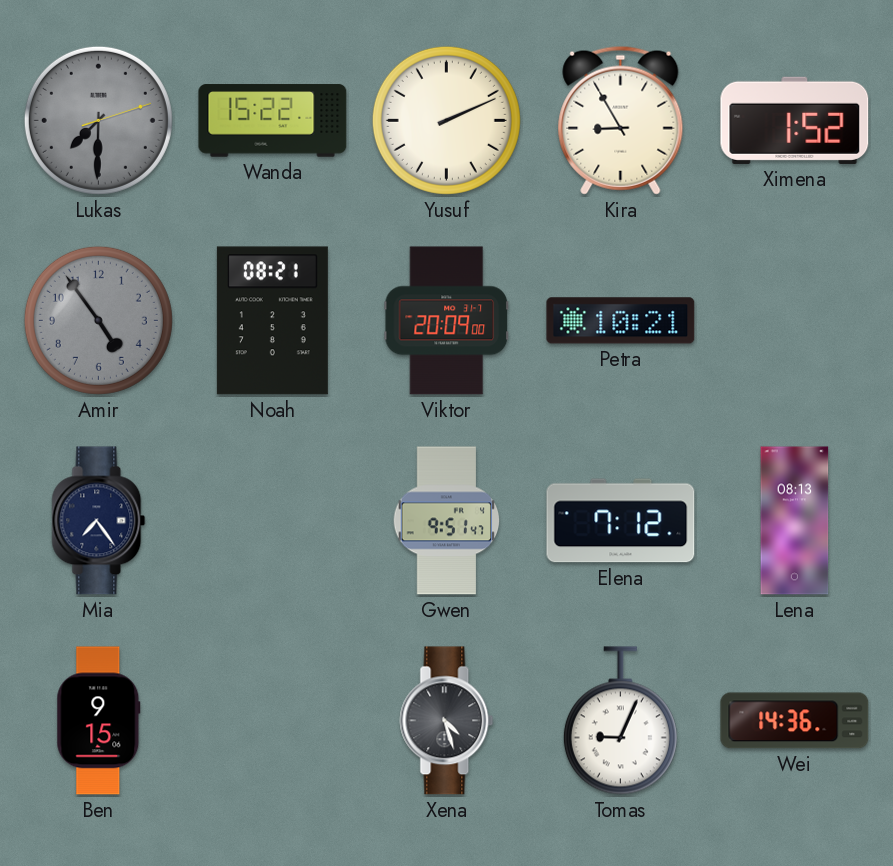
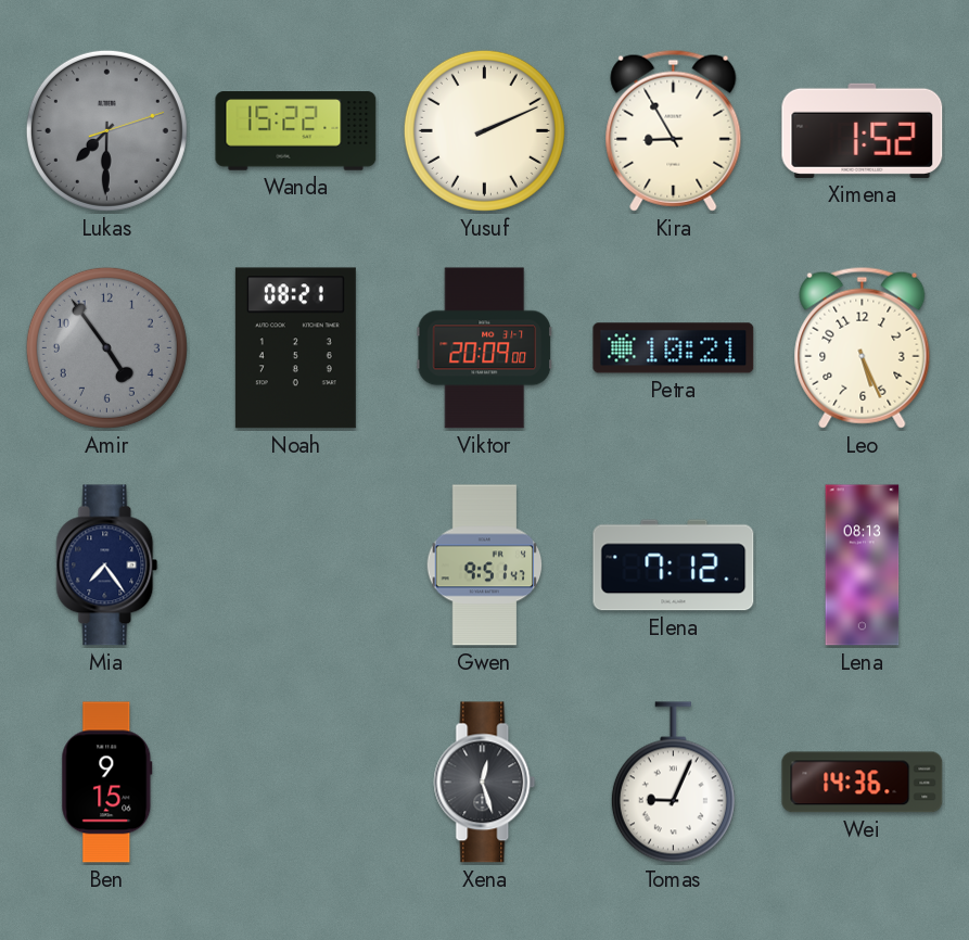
Leo: none -> 5:26 (863, 347)
Xena: 4:27 -> 12:27 (485, 783)
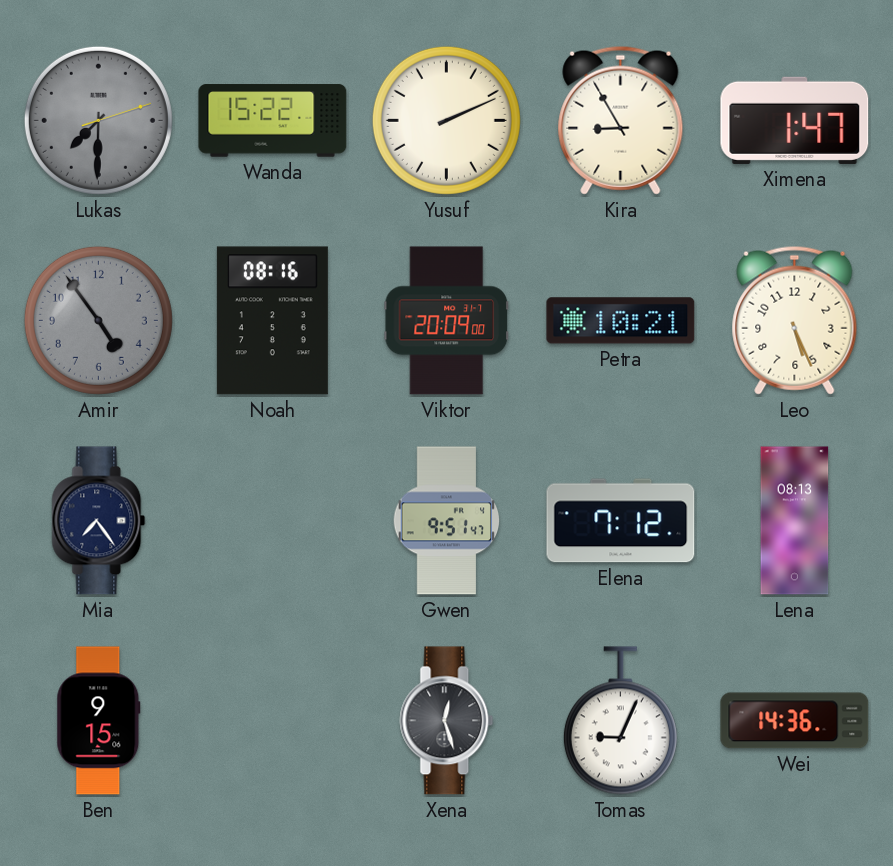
Ximena: 1:52 -> 1:47 (795, 120)
Noah: 08:21 -> 08:16 (272, 321)
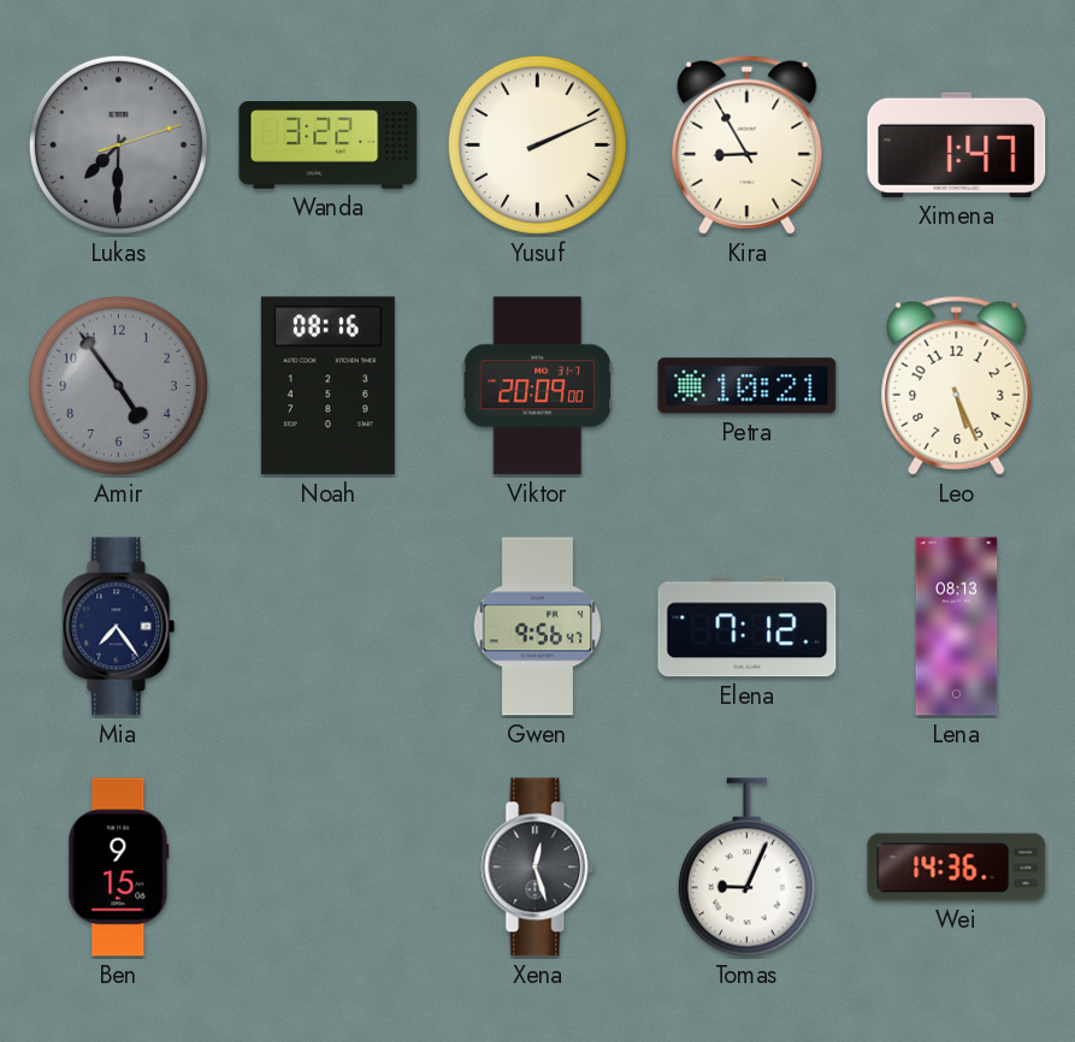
Wanda: 15:22 -> 3:22 (329, 146)
Gwen: 9:51 -> 9:56 (538, 627)
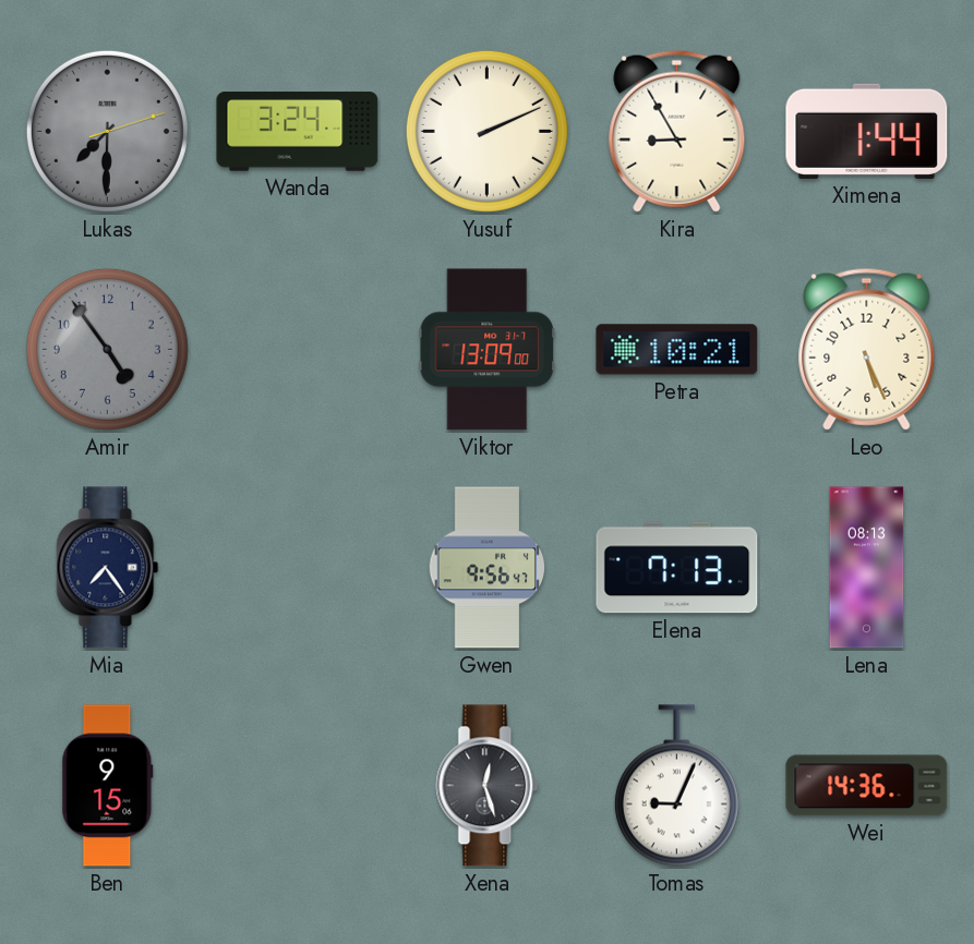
Wanda: 3:22 -> 3:24 (298, 132)
Ximena: 1:47 -> 1:44 (867, 131)
Noah: 08:16 -> none (327, 386)
Viktor: 20:09 -> 13:09 (488, 350)
Elena: 7:12 -> 7:13 (677, 568)
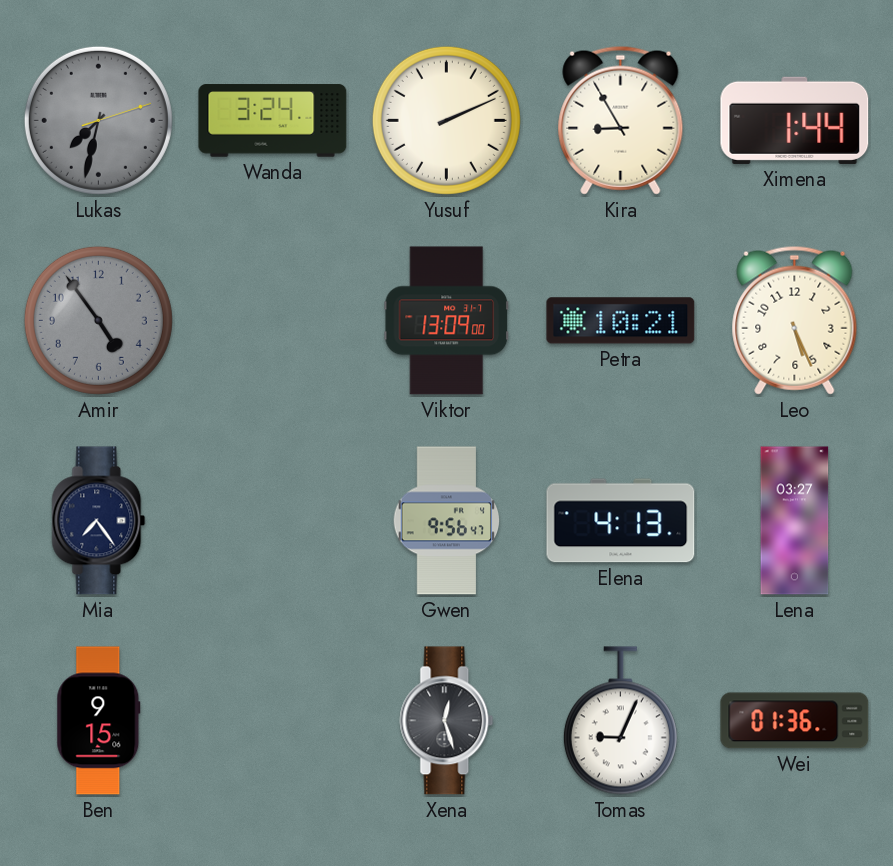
Lukas: 7:30 -> 7:32 (98, 120)
Elena: 7:13 -> 4:13 (621, 521)
Lena: 08:13 -> 03:27 (795, 521)
Wei: 14:36 -> 01:36 (795, 721)
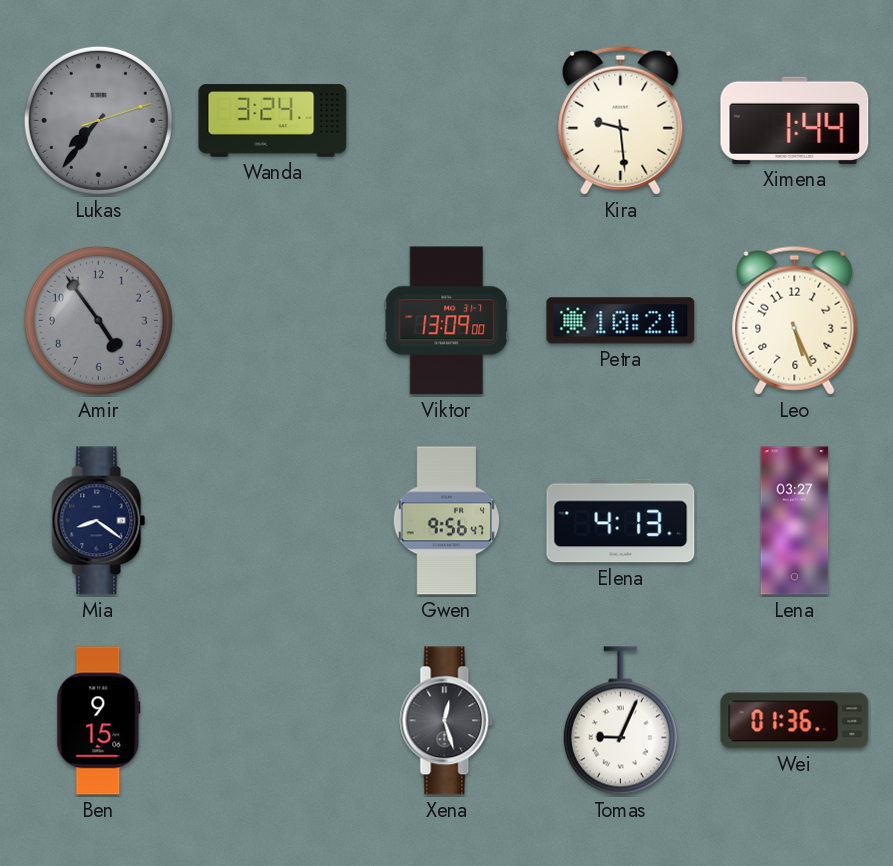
Lukas: 7:32 -> 7:36 (98, 120)
Yusuf: 2:11 -> none (446, 120)
Kira: 8:55 -> 9:29 (621, 120)
Mia: 7:24 -> 8:21 (99, 521)
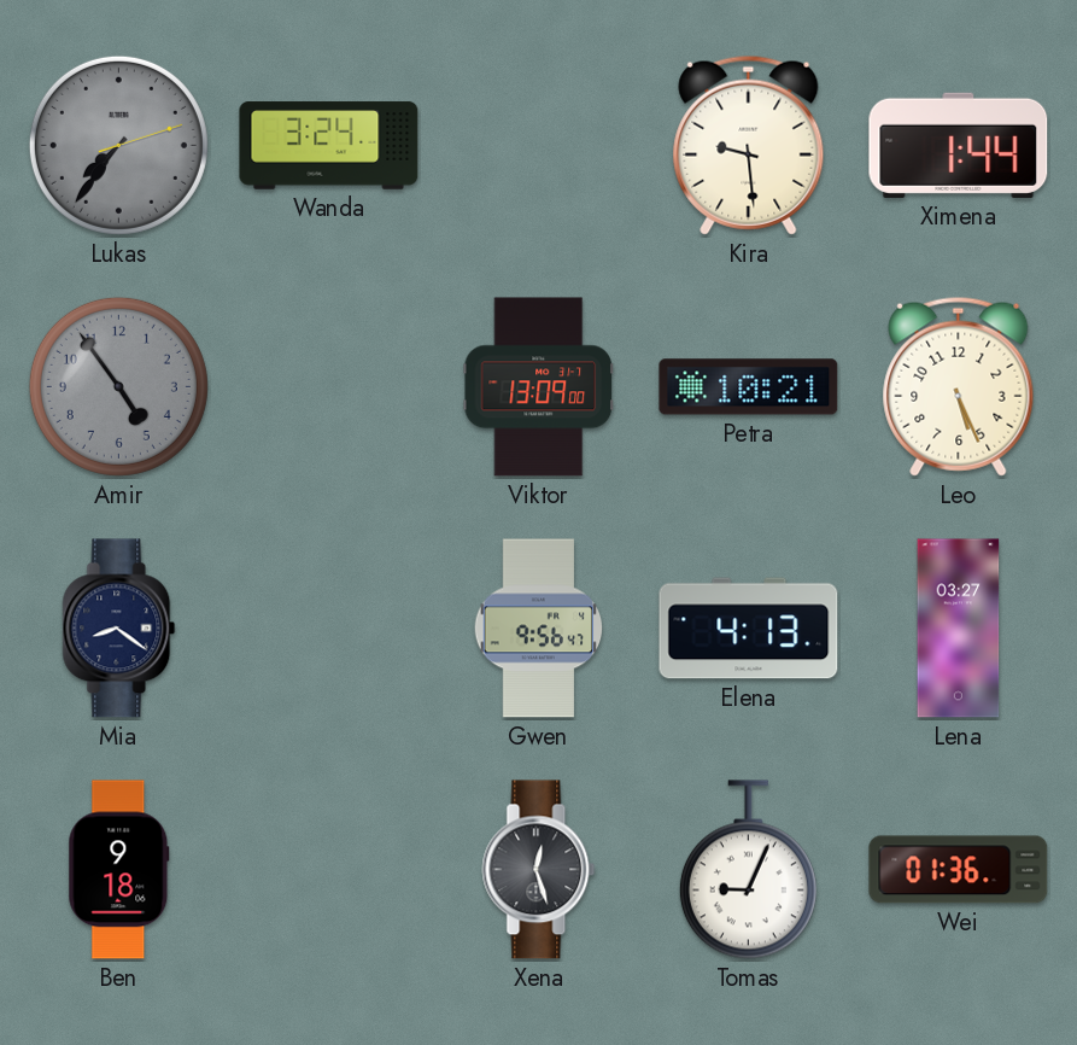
Ben: 9:15 -> 9:18 (119, 870)
